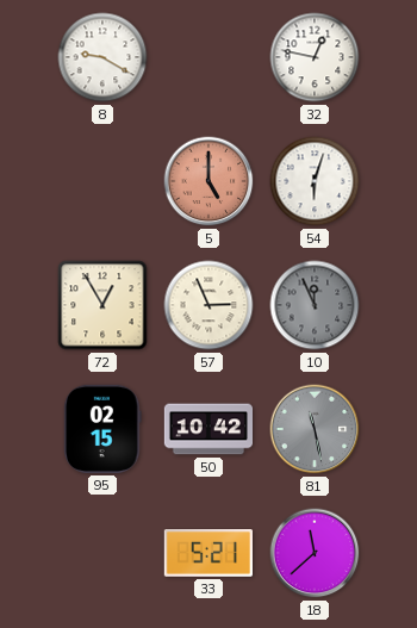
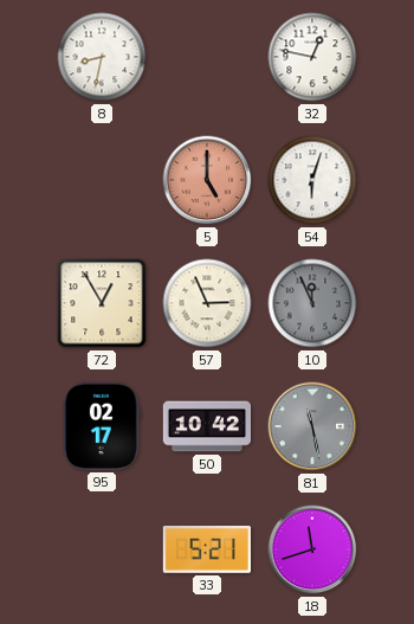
8: 9:20 -> 8:32 (102, 57)
95: 02:15 -> 02:17 (102, 426)
18: 11:38 -> 11:42 (312, 549)
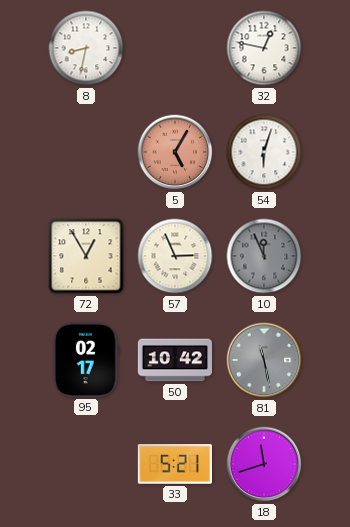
5: 5:00 -> 5:05 (175, 152)
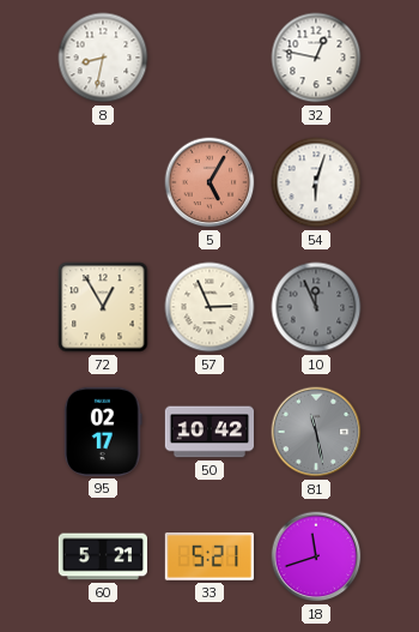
60: none -> 5:21 (102, 556)
